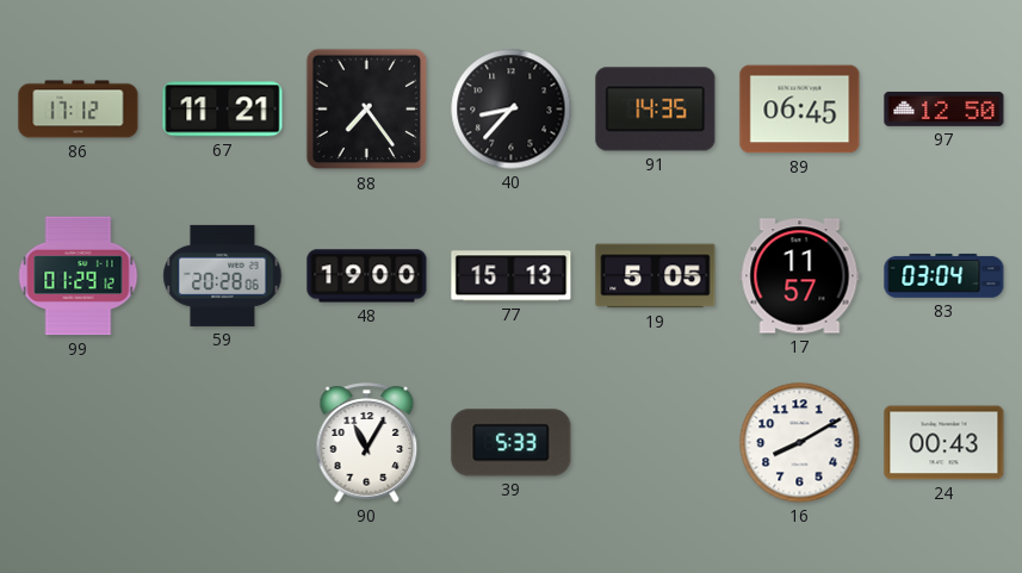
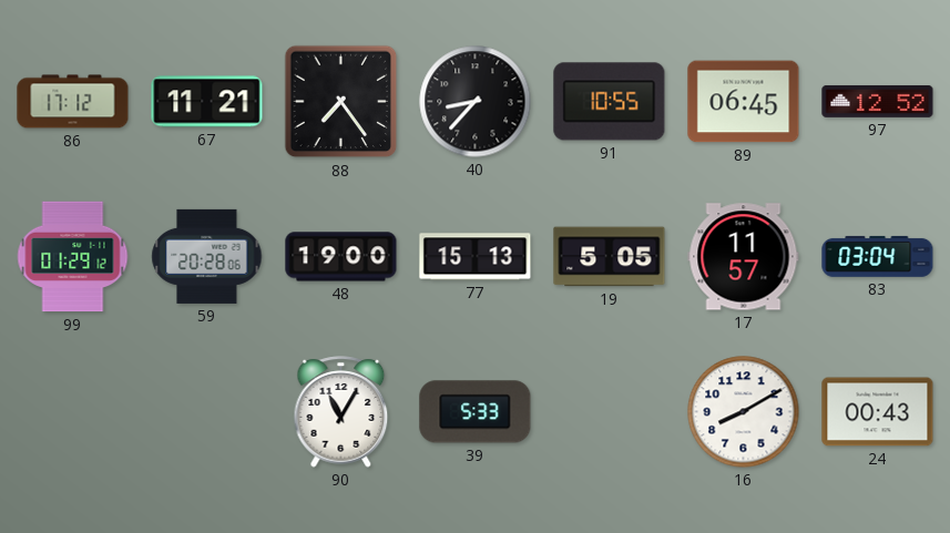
91: 14:35 -> 10:55 (610, 102)
97: 12:50 -> 12:52 (878, 101)
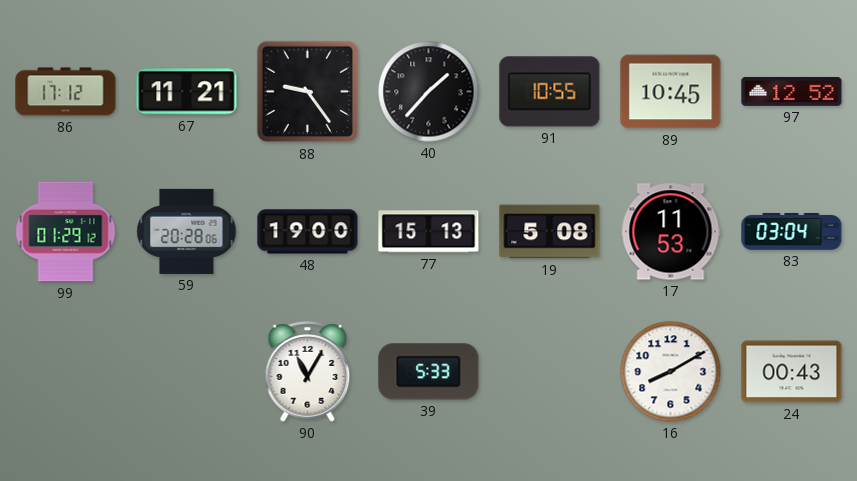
88: 7:24 -> 9:24 (308, 92)
40: 8:37 -> 1:37 (429, 92)
89: 06:45 -> 10:45 (671, 92)
19: 5:05 -> 5:08 (550, 232)
17: 11:57 -> 11:53 (671, 232)
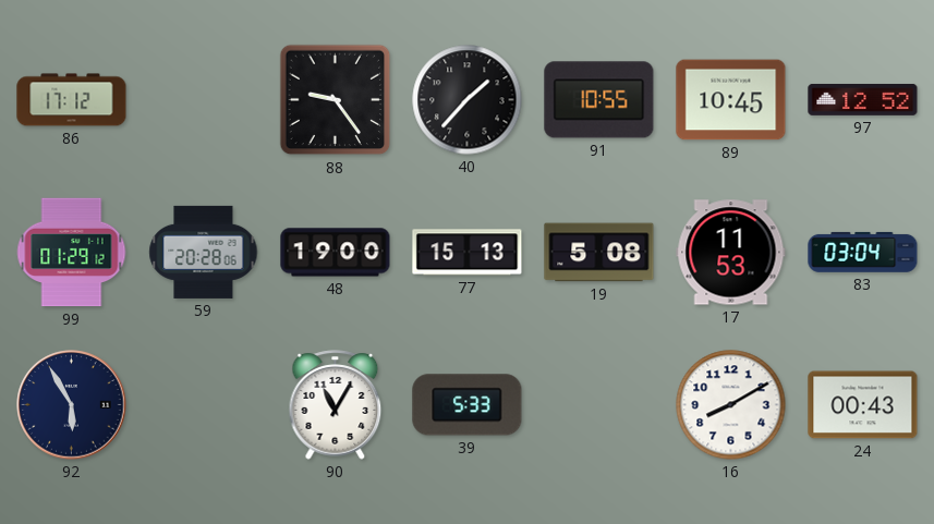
67: 11:21 -> none (187, 92)
92: none -> 5:55 (72, 405)
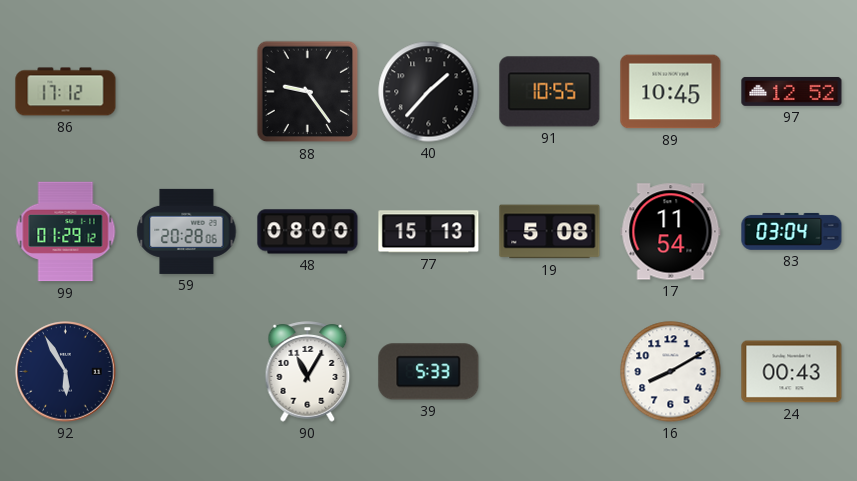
48: 19:00 -> 08:00 (308, 232)
17: 11:53 -> 11:54 (671, 232)
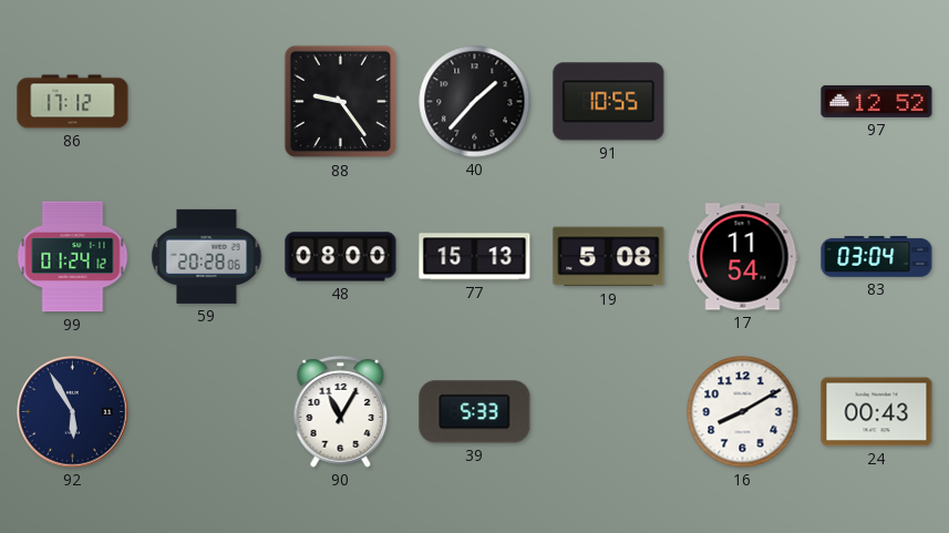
89: 10:45 -> none (671, 92)
99: 01:29 -> 01:24 (73, 257)
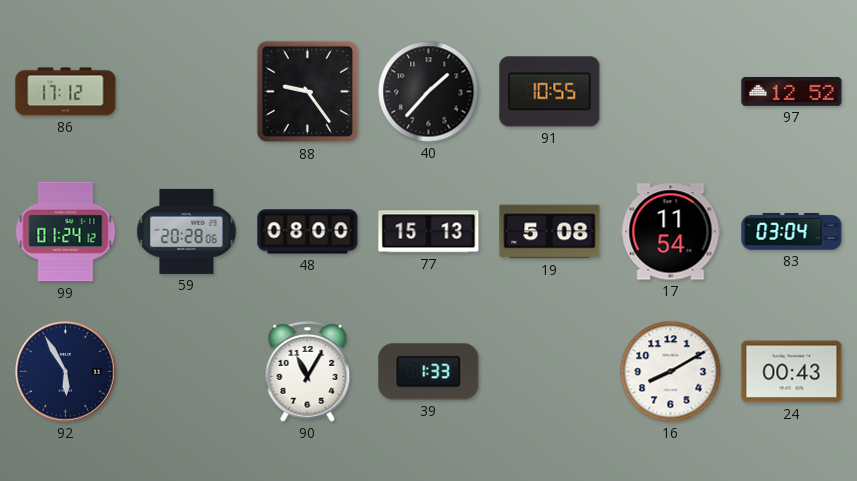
39: 5:33 -> 1:33 (429, 372)
